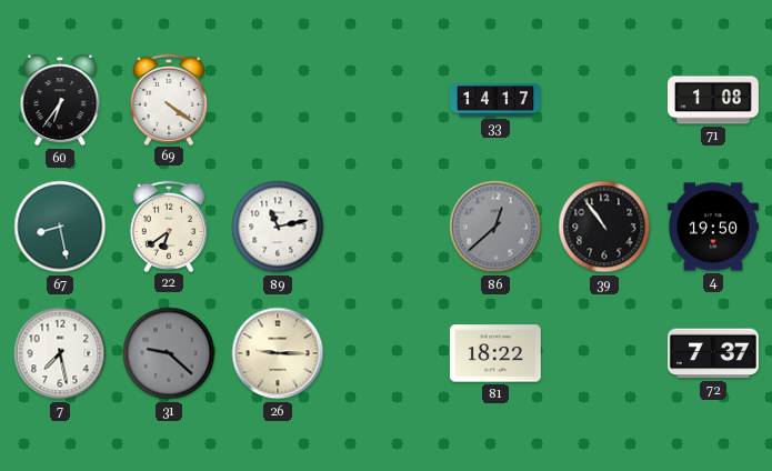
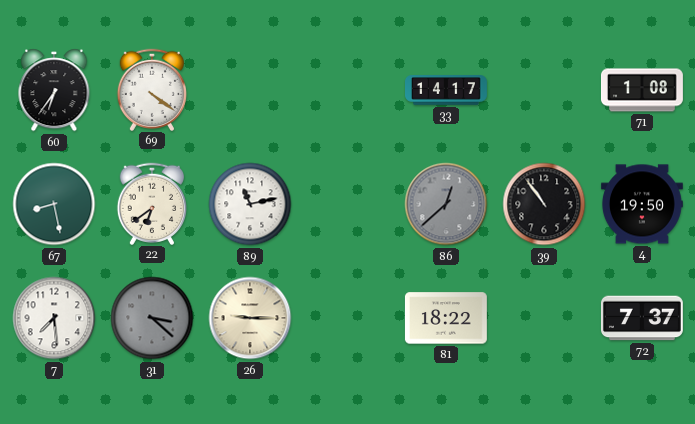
7: 7:28 -> 7:29 (54, 318)
31: 9:22 -> 3:22 (152, 318)
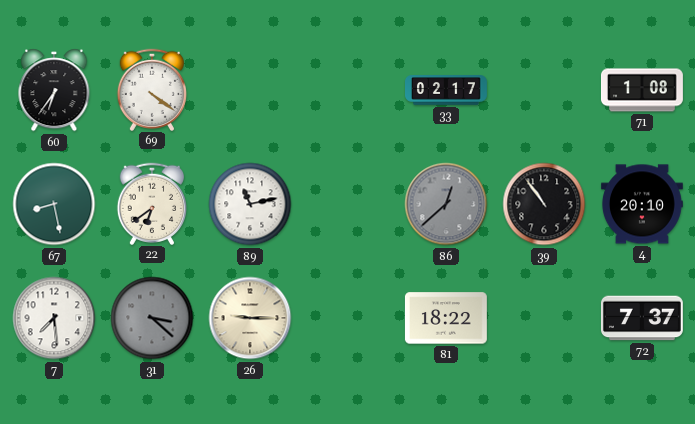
33: 14:17 -> 02:17 (447, 90)
4: 19:50 -> 20:10 (642, 204)
